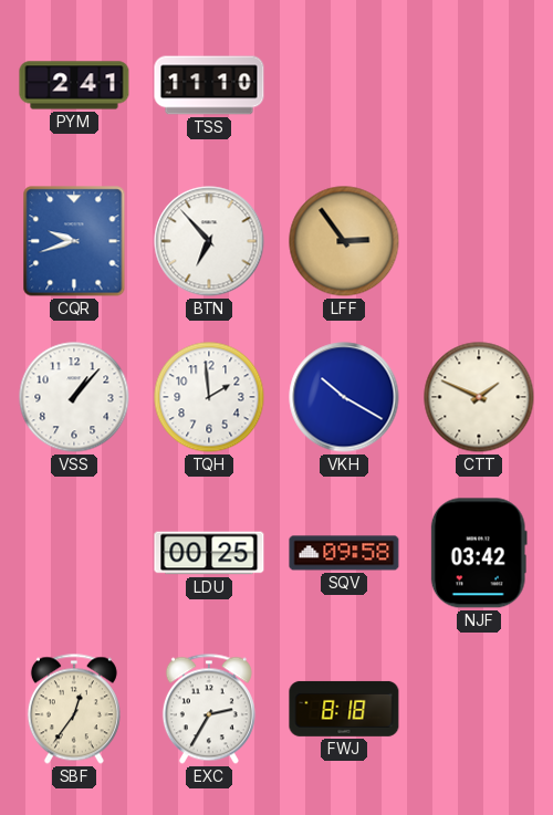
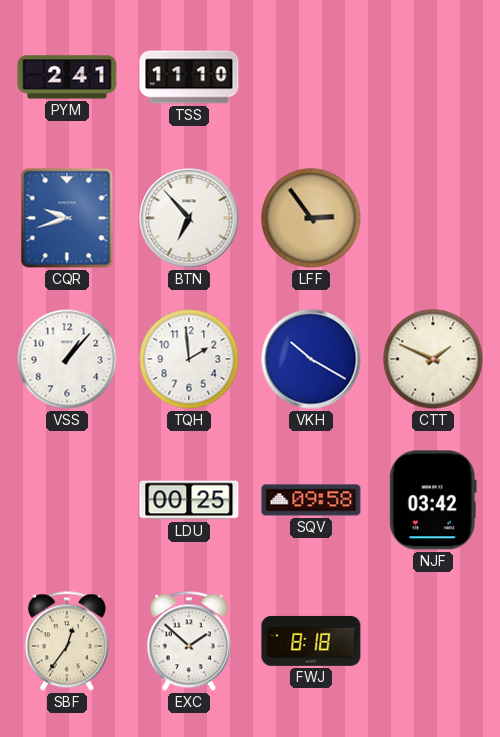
EXC: 2:35 -> 1:52 (189, 641)
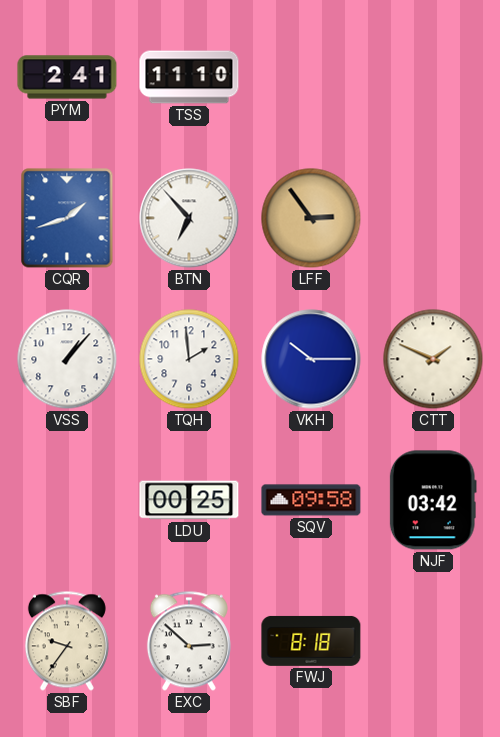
CQR: 9:42 -> 1:42 (67, 218)
VKH: 10:20 -> 10:15 (311, 359)
SBF: 12:36 -> 9:36 (67, 641)
EXC: 1:52 -> 2:52 (189, 641)
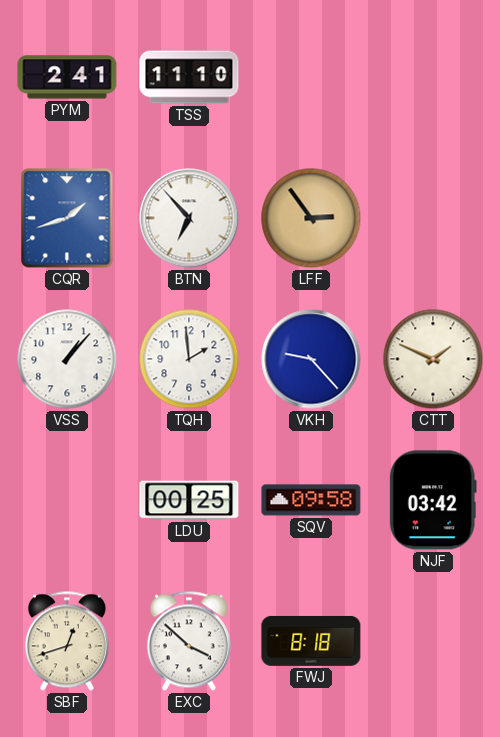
VKH: 10:15 -> 9:23 (311, 359)
SBF: 9:36 -> 12:42 (67, 641)
EXC: 2:52 -> 3:52 (189, 641)
